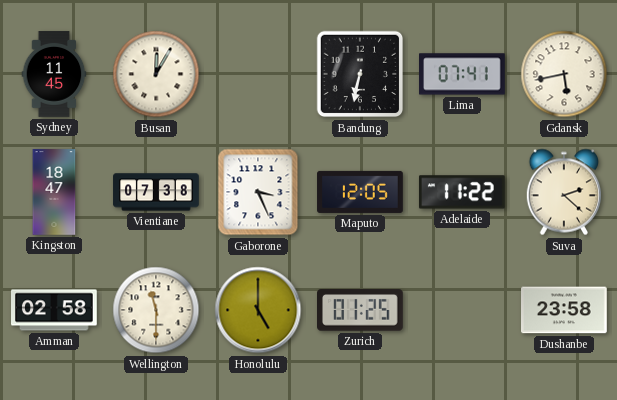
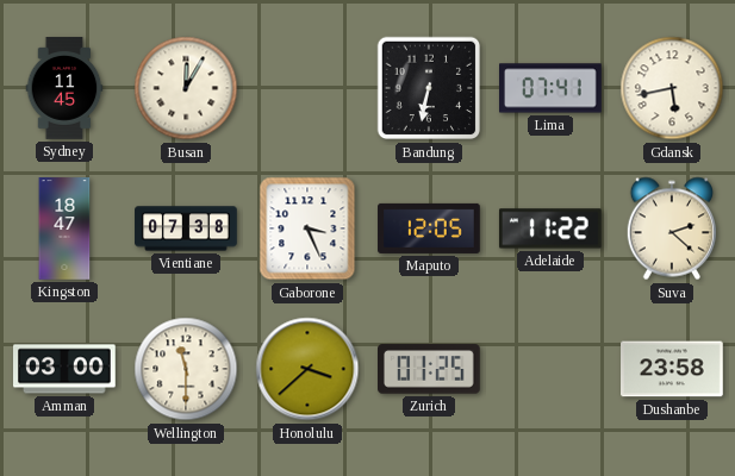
Amman: 02:58 -> 03:00 (66, 369)
Honolulu: 5:00 -> 3:38 (307, 369)
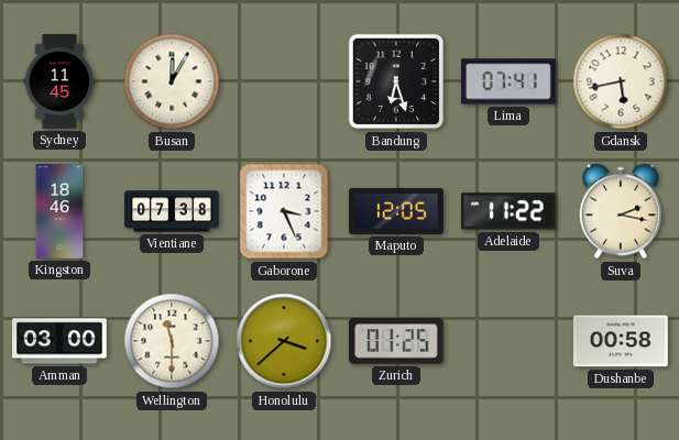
Bandung: 6:32 -> 6:27 (396, 81)
Kingston: 18:47 -> 18:46 (59, 211)
Suva: 2:22 -> 2:17 (620, 211)
Dushanbe: 23:58 -> 00:58 (622, 341)
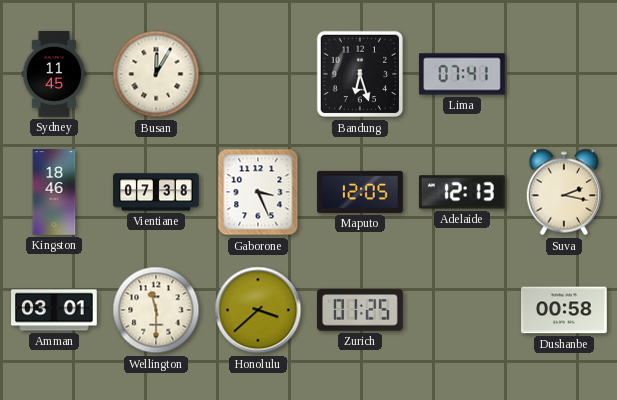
Gdansk: 5:43 -> none (621, 81)
Adelaide: 11:22 -> 12:13 (462, 192)
Amman: 03:00 -> 03:01 (55, 310)
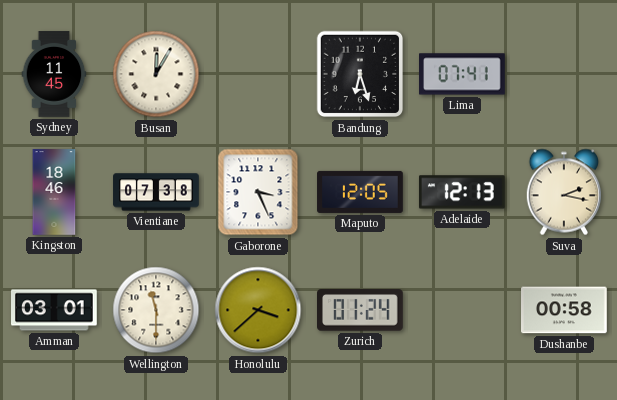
Zurich: 01:25 -> 01:24 (361, 310)
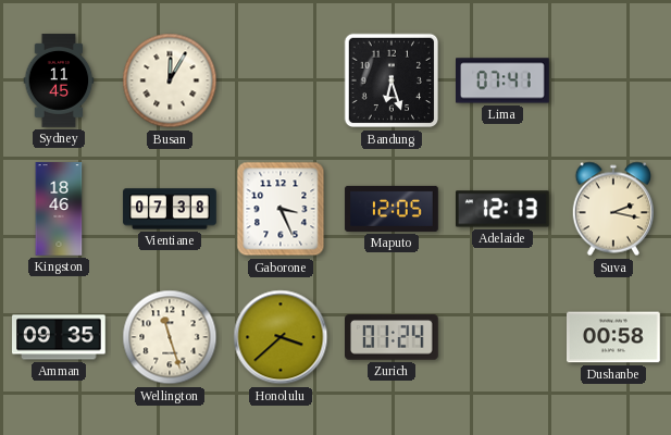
Amman: 03:01 -> 09:35 (60, 337)
Wellington: 11:30 -> 11:27 (170, 337)
